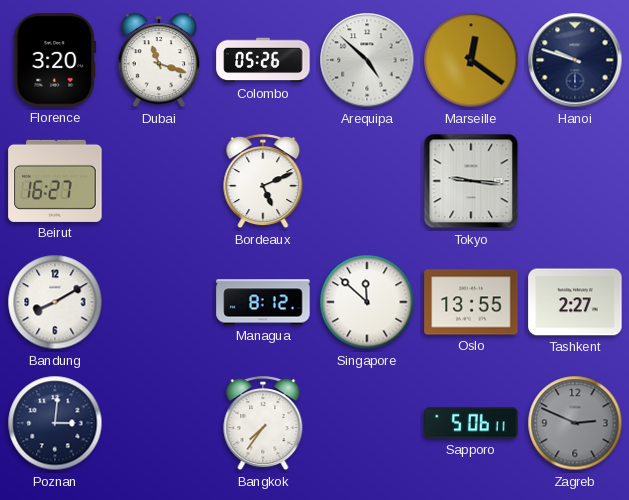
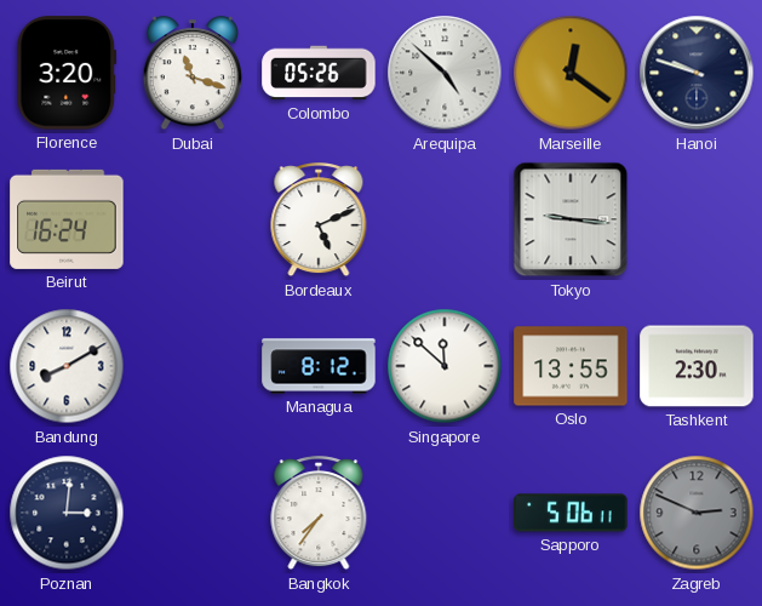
Beirut: 16:27 -> 16:24 (67, 219)
Tashkent: 2:27 -> 2:30 (697, 366)
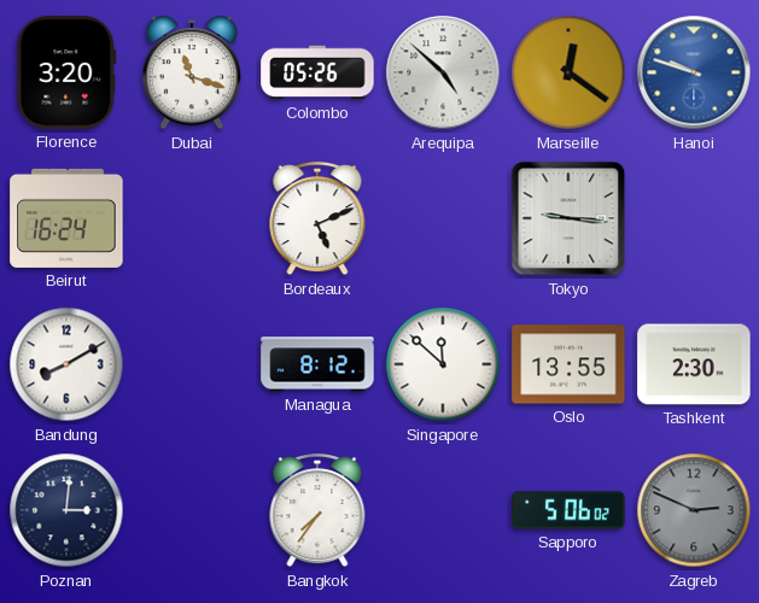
Hanoi dial: navy -> blue (694, 72)
Sapporo: 5:06:11 -> 5:06:02 (568, 510)
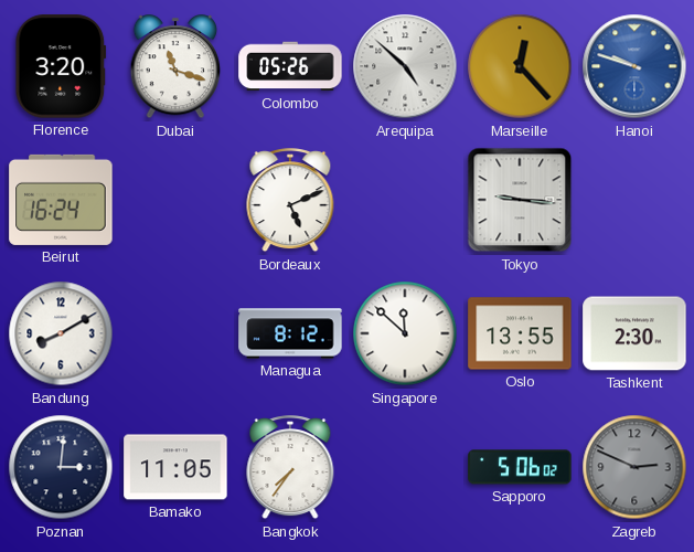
Marseille: 12:21 -> 12:23 (520, 66)
Bamako: none -> 11:05 (175, 467)
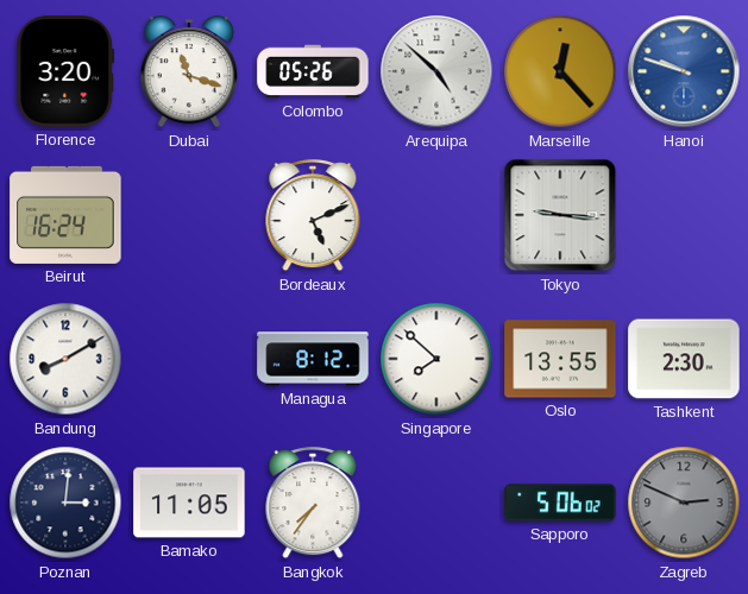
Singapore: 11:52 -> 7:52 (436, 359)
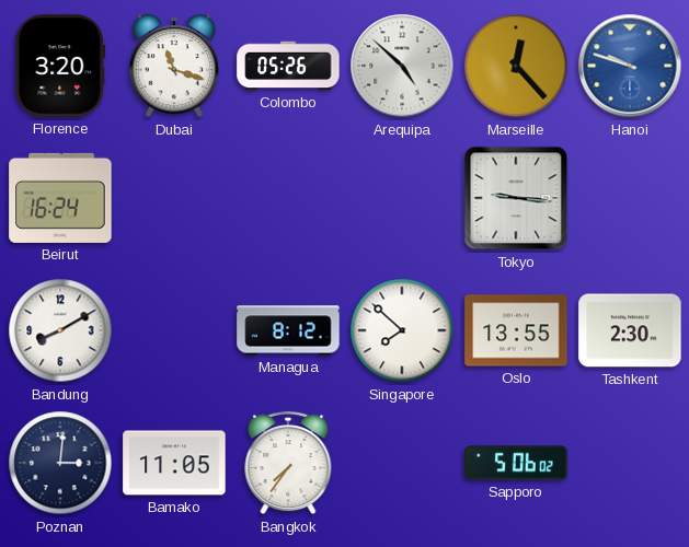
Bordeaux: 5:11 -> none (313, 216)
Zagreb: 2:49 -> none (684, 503)
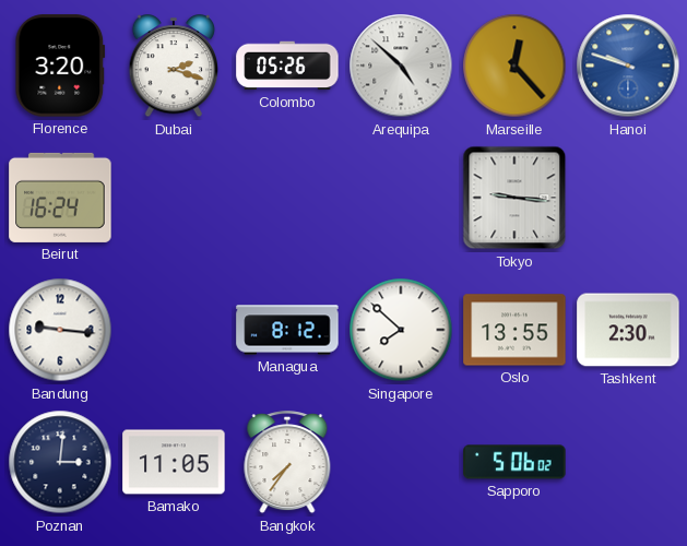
Dubai: 11:18 -> 2:18 (174, 67)
Bandung: 8:10 -> 9:16 (60, 330)
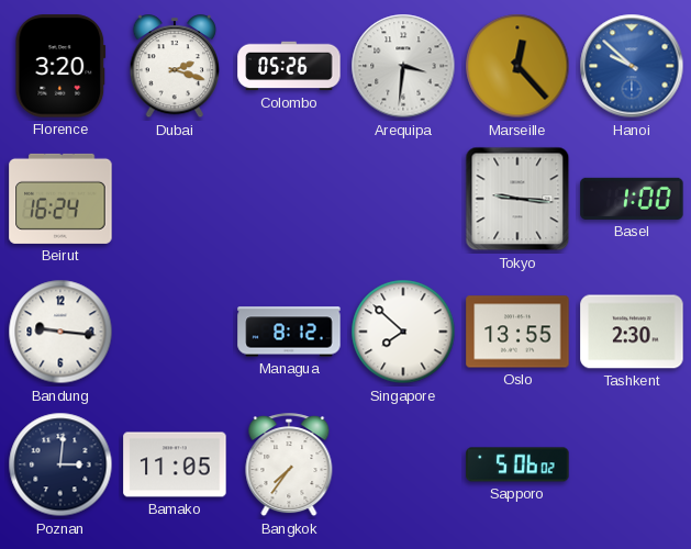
Arequipa: 4:52 -> 3:31 (403, 66)
Hanoi: 9:48 -> 9:52 (632, 66)
Basel: none -> 1:00 (632, 199)
